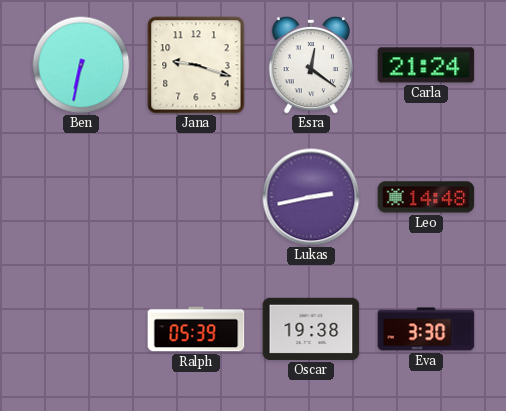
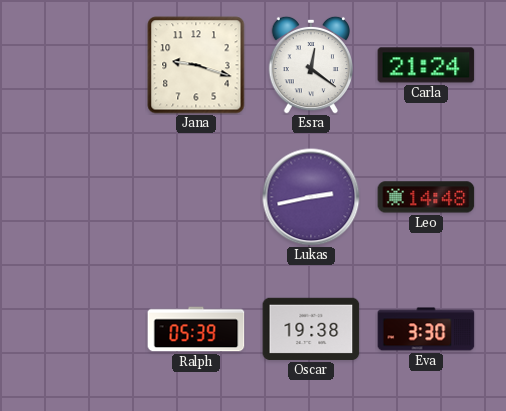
Ben: 6:32 -> none (81, 65)
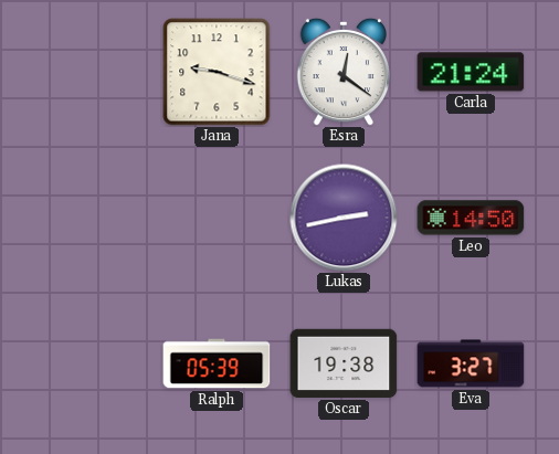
Leo: 14:48 -> 14:50 (471, 218)
Eva: 3:30 -> 3:27 (471, 363)
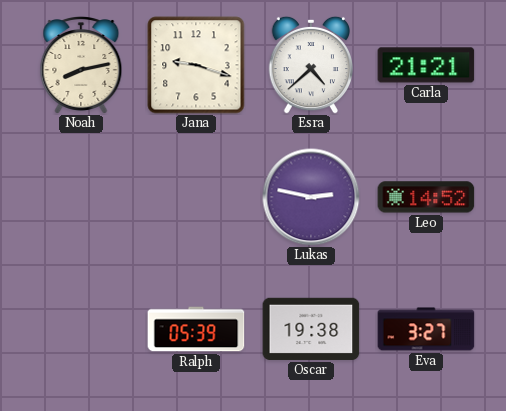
Noah: none -> 8:13 (81, 66)
Esra: 12:21 -> 4:38 (310, 65)
Carla: 21:24 -> 21:21 (426, 65)
Lukas: 2:43 -> 2:47 (311, 197)
Leo: 14:50 -> 14:52 (426, 197)
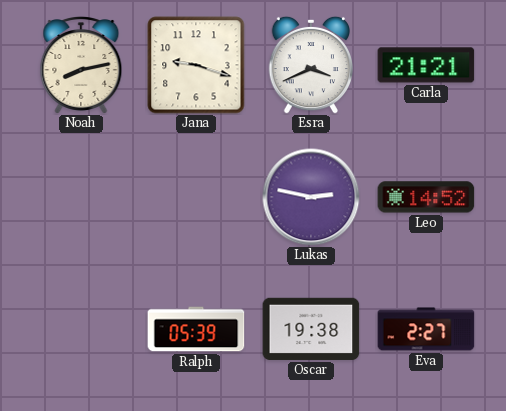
Esra: 4:38 -> 3:41 (310, 65)
Eva: 3:27 -> 2:27 (426, 329)
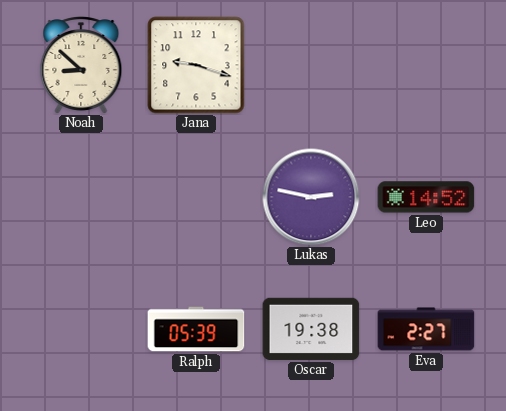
Noah: 8:13 -> 8:52 (81, 66)
Esra: 3:41 -> none (310, 65)
Carla: 21:21 -> none (426, 65)
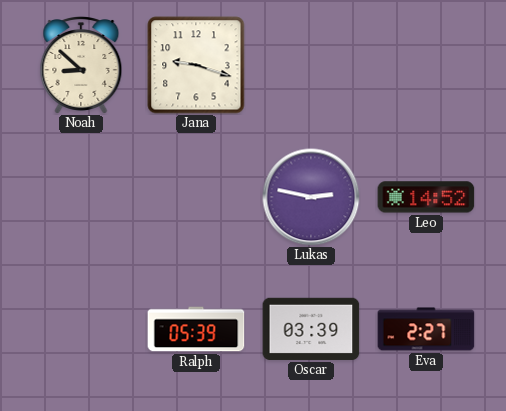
Oscar: 19:38 -> 03:39 (311, 329)
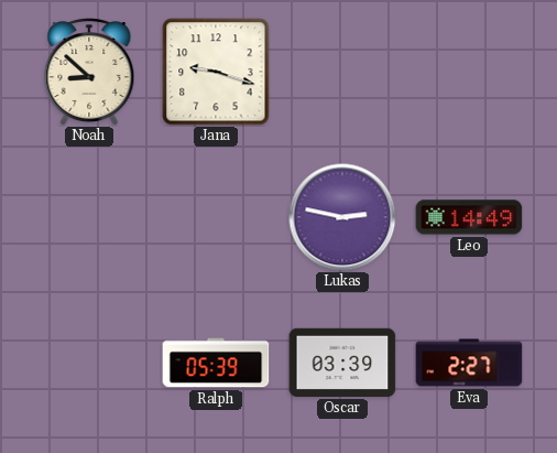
Leo: 14:52 -> 14:49 (469, 217)
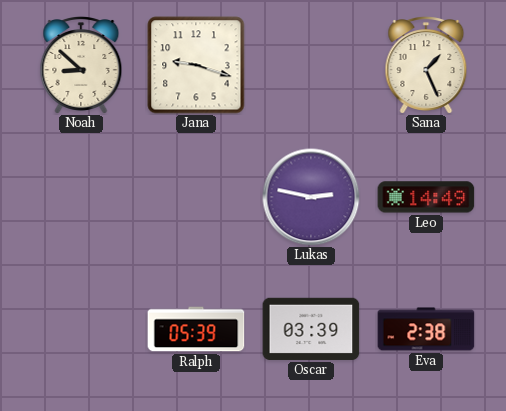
Sana: none -> 1:26 (426, 66)
Eva: 2:27 -> 2:38 (426, 329)
